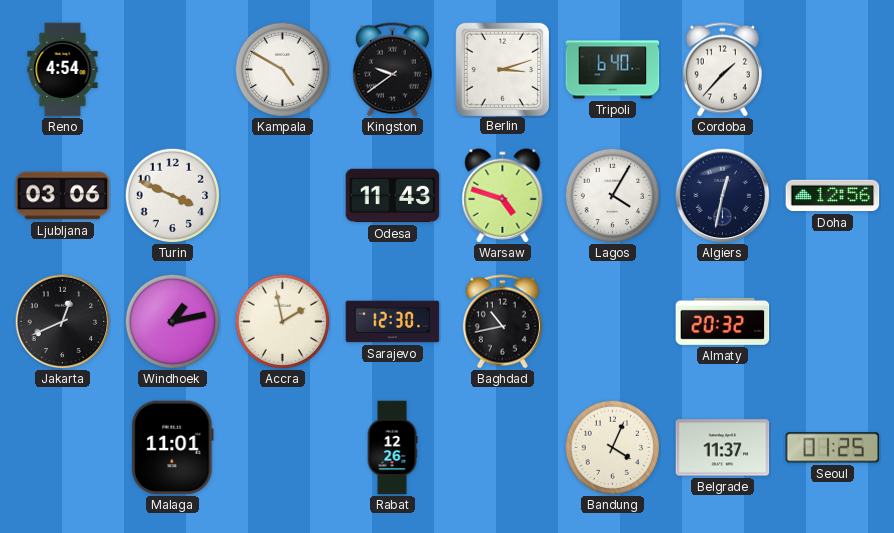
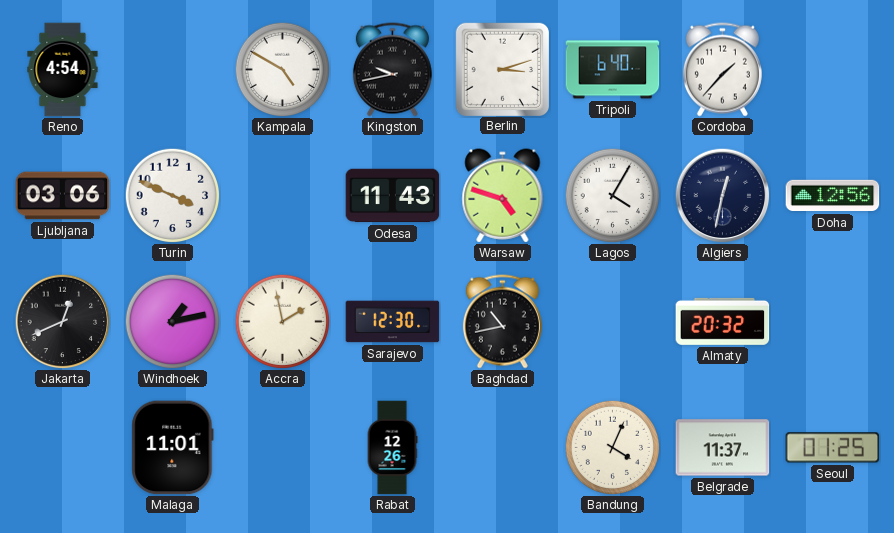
Kingston: 9:39 -> 9:43 (392, 70)
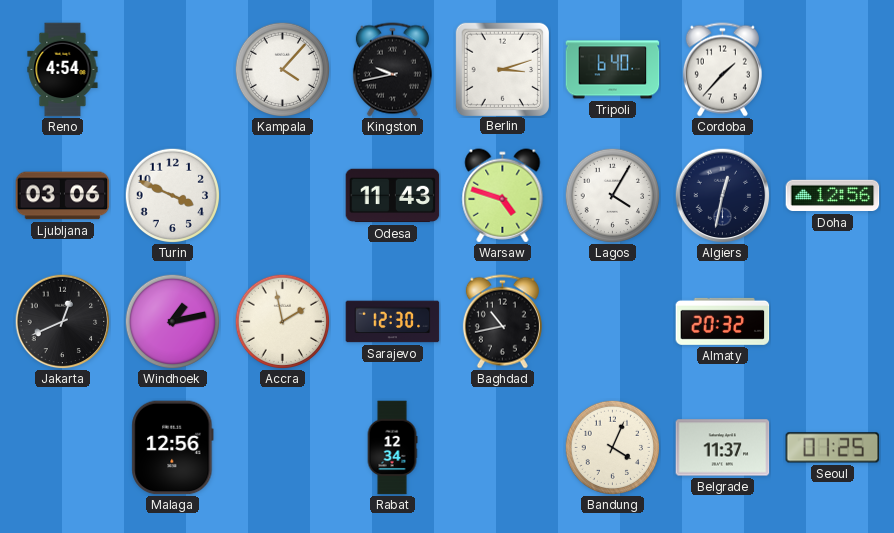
Kampala: 4:50 -> 4:07 (282, 69)
Malaga: 11:01 -> 12:56 (173, 448)
Rabat: 12:26 -> 12:34 (392, 448)
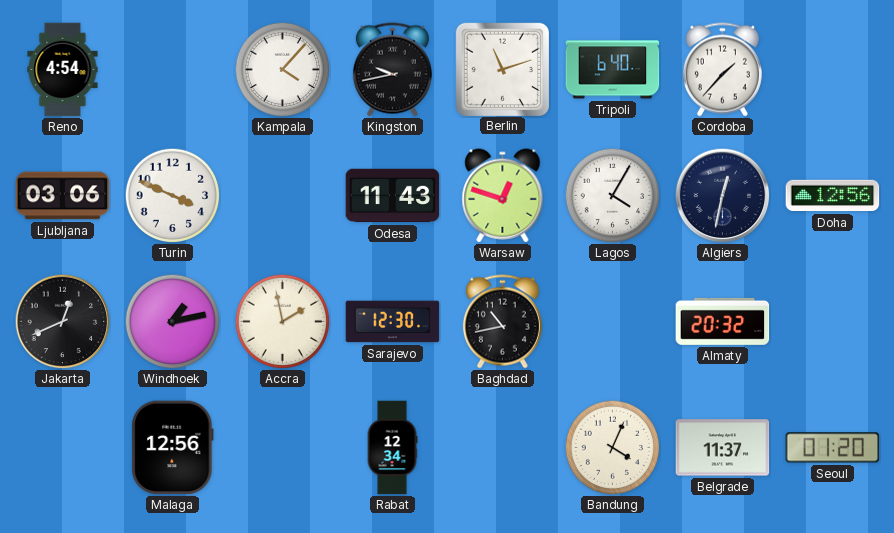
Berlin: 3:12 -> 11:12 (502, 69)
Warsaw: 4:48 -> 12:48 (503, 196)
Seoul: 01:25 -> 01:20 (833, 448)
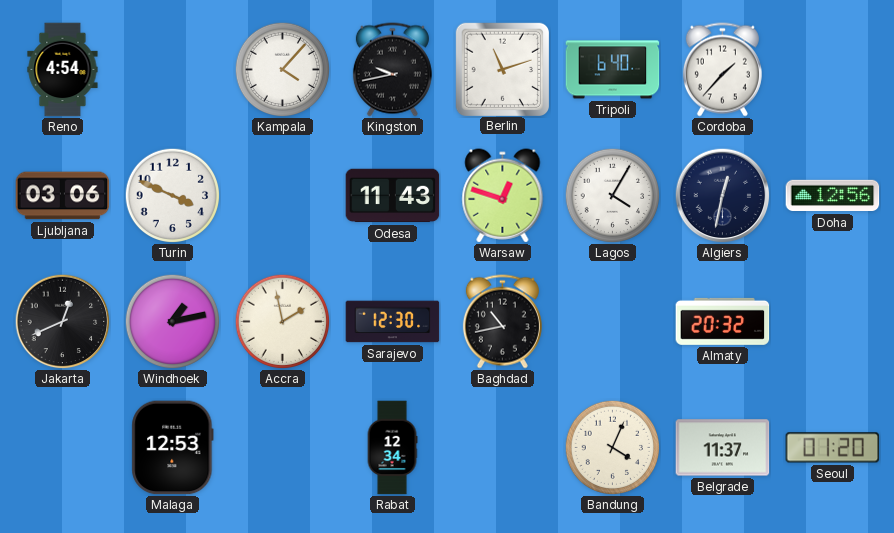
Malaga: 12:56 -> 12:53 (173, 448)
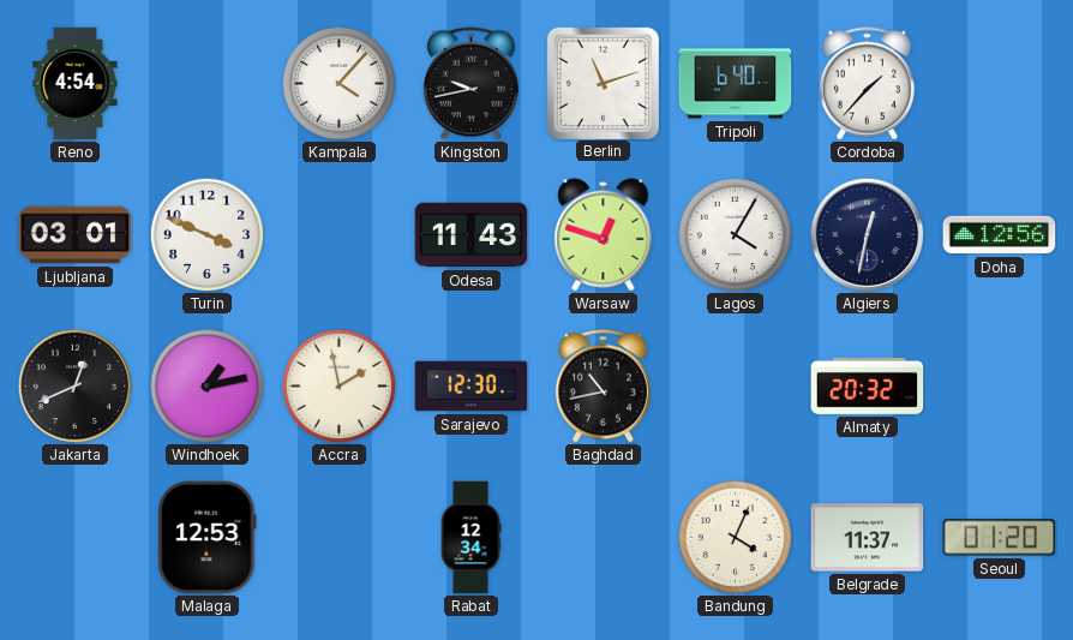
Ljubljana: 03:06 -> 03:01 (76, 235)
